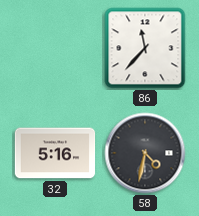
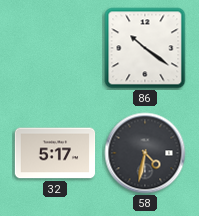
86: 11:37 -> 10:21 (145, 48)
32: 5:16 -> 5:17 (55, 153)
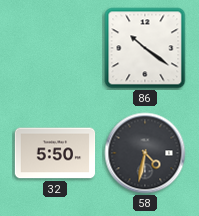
32: 5:17 -> 5:50 (55, 153)
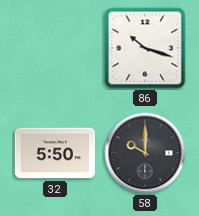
86: 10:21 -> 10:18 (145, 48)
58: 4:32 -> 10:00 (145, 153)
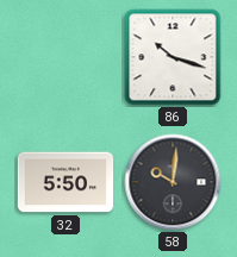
58: 10:00 -> 10:01 (173, 182)
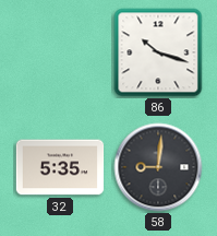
32: 5:50 -> 5:35 (60, 167)
58: 10:01 -> 9:01 (158, 167)
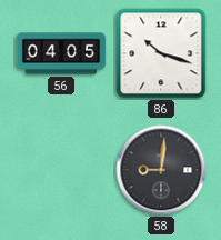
56: none -> 04:05 (61, 53)
32: 5:35 -> none (60, 167)
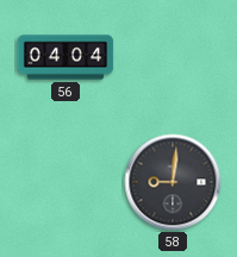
56: 04:05 -> 04:04 (66, 57)
86: 10:18 -> none (161, 53)
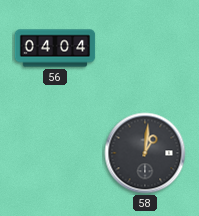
58: 9:01 -> 1:01 (145, 153)
